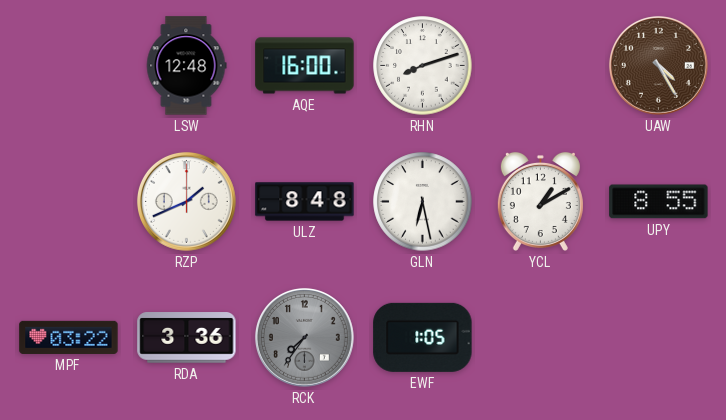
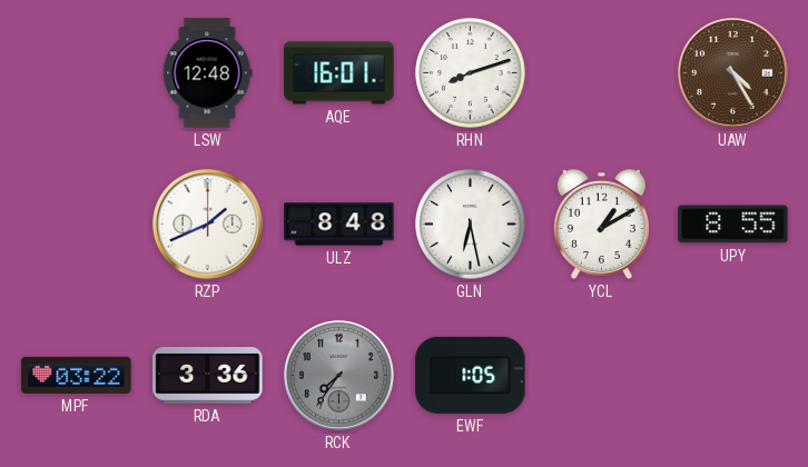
AQE: 16:00 -> 16:01 (339, 73)
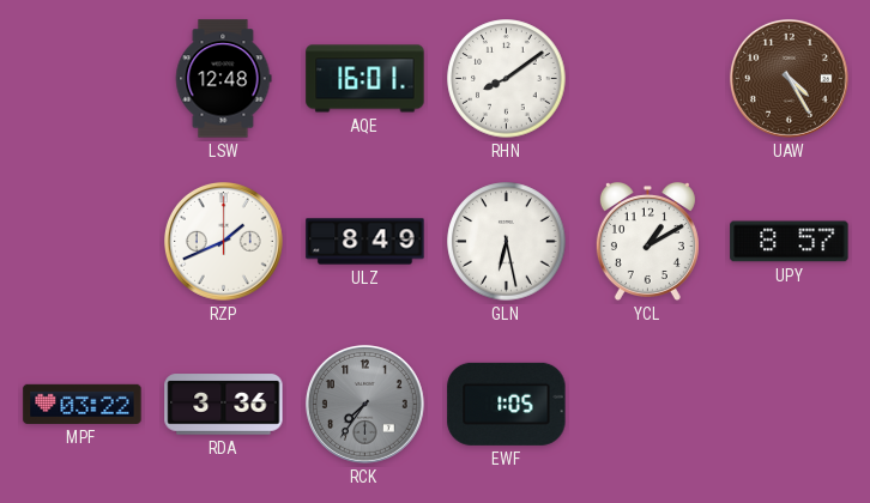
RHN: 8:12 -> 8:09 (507, 79)
ULZ: 8:48 -> 8:49 (365, 242)
UPY: 8:55 -> 8:57 (790, 242)
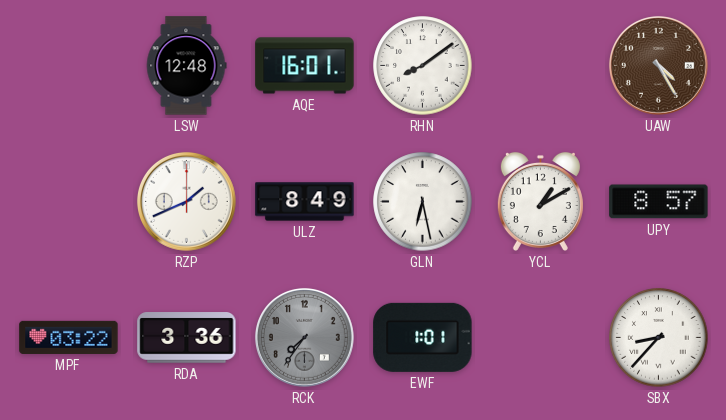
EWF: 1:05 -> 1:01 (423, 337)
SBX: none -> 8:37 (659, 338)
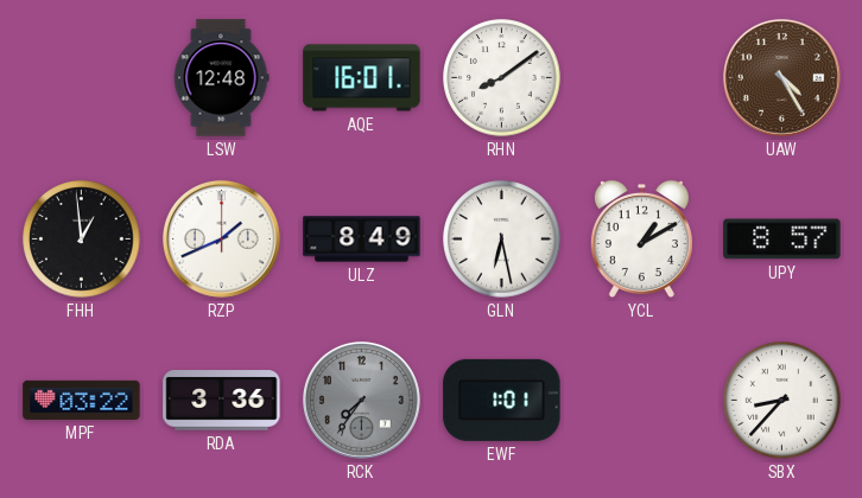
FHH: none -> 12:59 (82, 240)
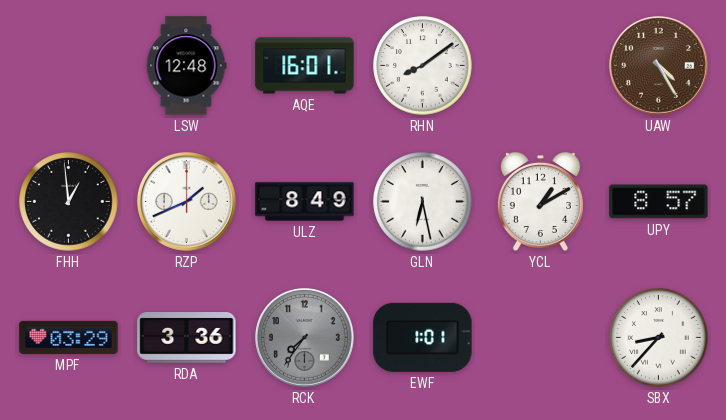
MPF: 03:22 -> 03:29 (69, 337)
